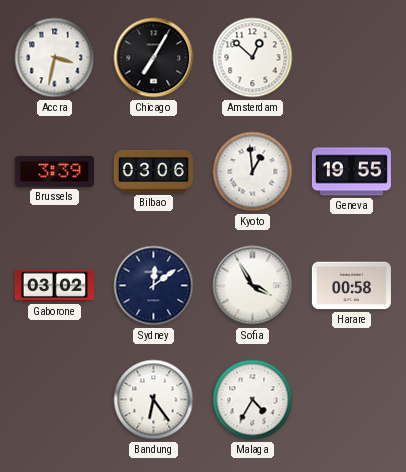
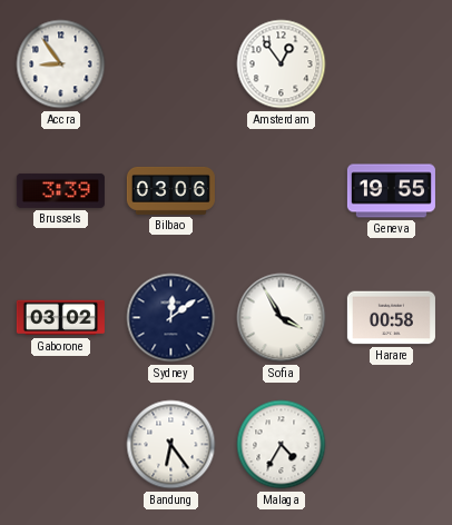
Accra: 3:32 -> 8:54 (61, 65)
Chicago: 7:05 -> none (154, 58)
Amsterdam: 12:52 -> 12:54 (282, 65)
Kyoto: 12:59 -> none (253, 172)
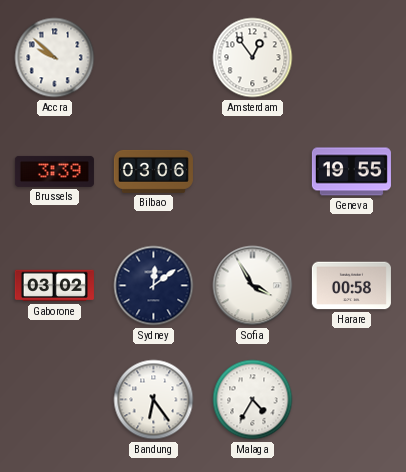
Accra: 8:54 -> 9:52 (55, 58)
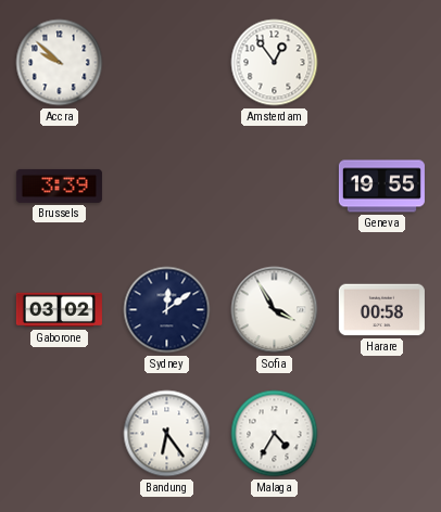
Bilbao: 03:06 -> none (153, 171)
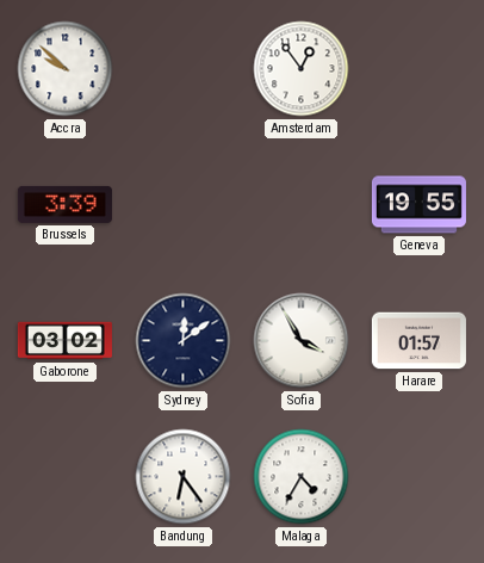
Harare: 00:58 -> 01:57 (418, 341)
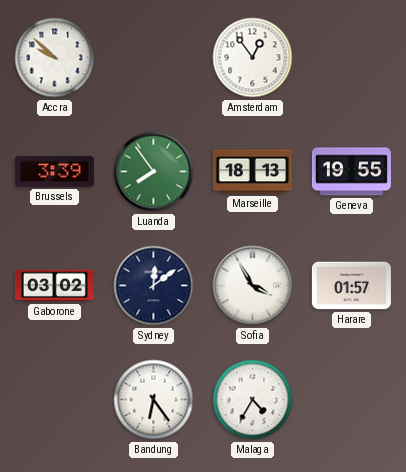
Luanda: none -> 7:54 (154, 172)
Marseille: none -> 18:13 (252, 172)
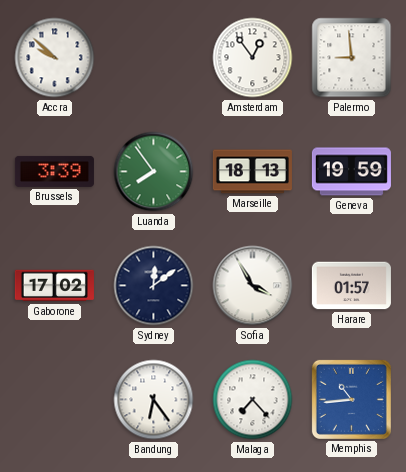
Palermo: none -> 8:59 (352, 58)
Geneva: 19:55 -> 19:59 (351, 172)
Gaborone: 03:02 -> 17:02 (54, 286)
Malaga: 4:35 -> 7:23 (253, 400)
Memphis: none -> 10:44 (351, 399)
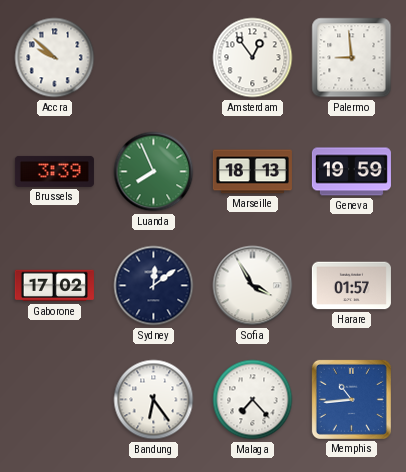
Luanda: 7:54 -> 7:56 (154, 172)
